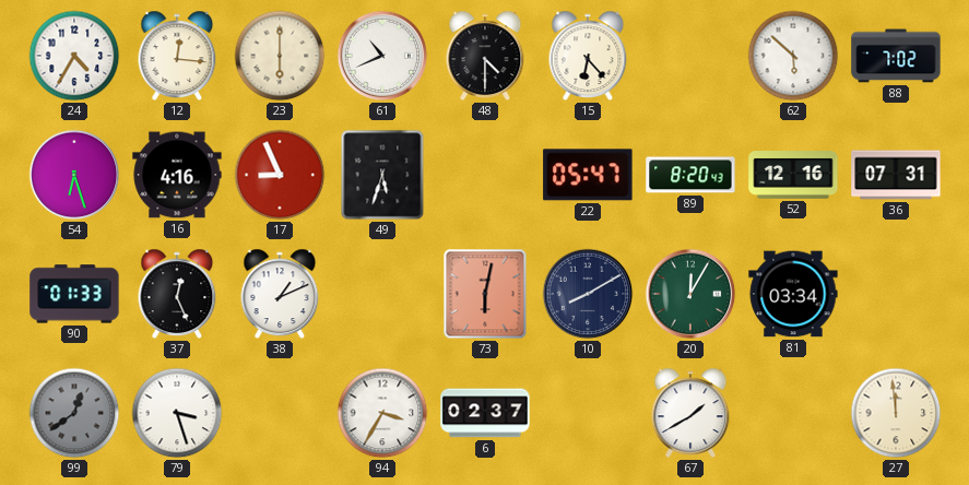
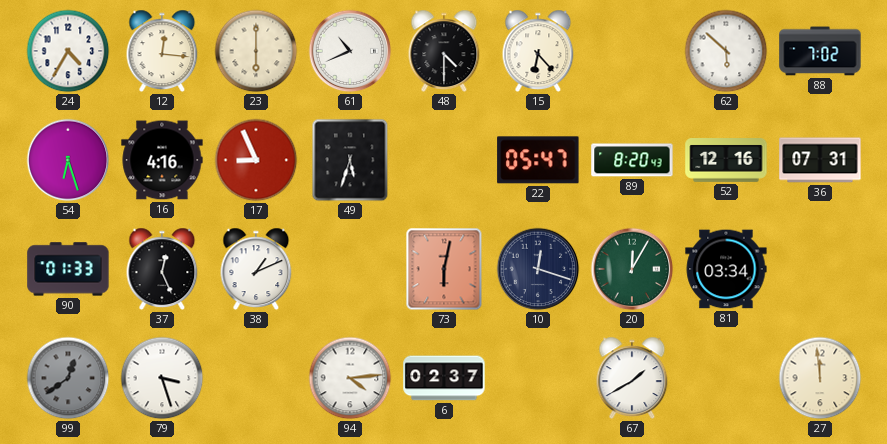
10: 8:10 -> 12:18 (538, 269)
94: 3:35 -> 4:14 (350, 378)
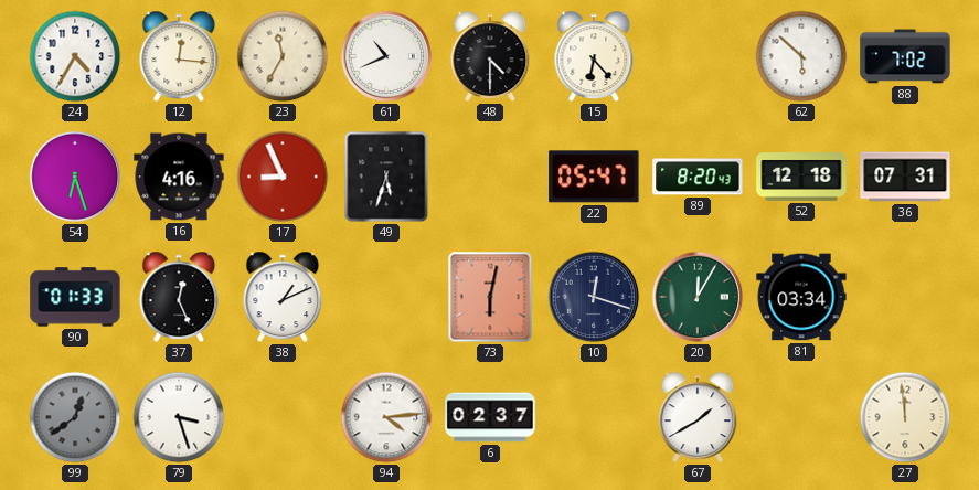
23: 6:00 -> 11:35 (283, 56)
52: 12:16 -> 12:18 (801, 178)
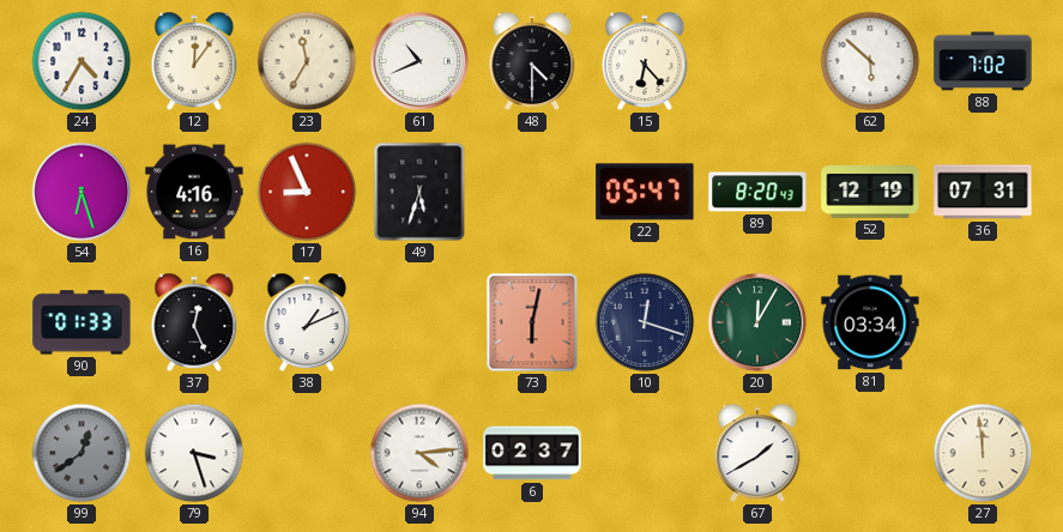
12: 12:16 -> 12:06 (194, 61)
52: 12:18 -> 12:19 (870, 193)
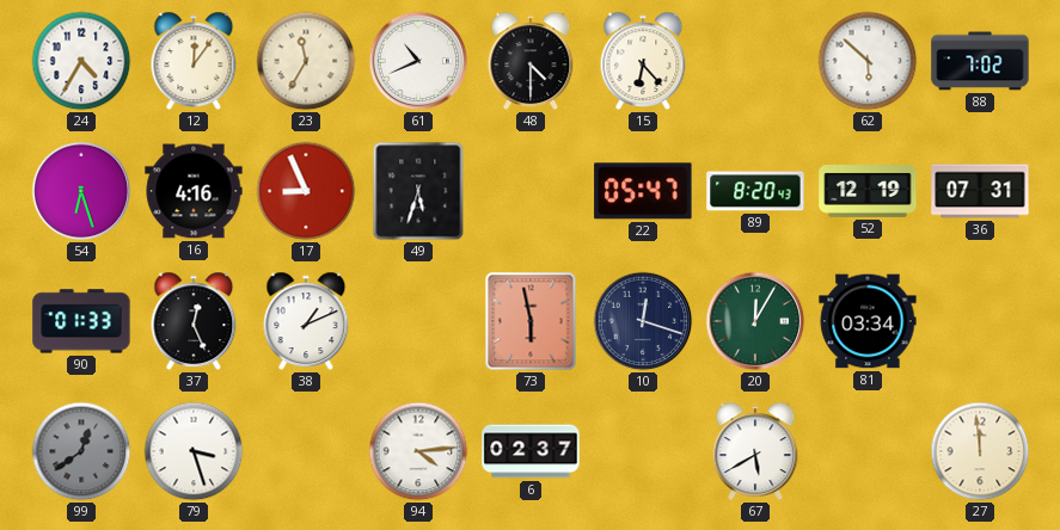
73: 6:02 -> 5:58 (531, 321)
67: 1:40 -> 5:40 (755, 451)
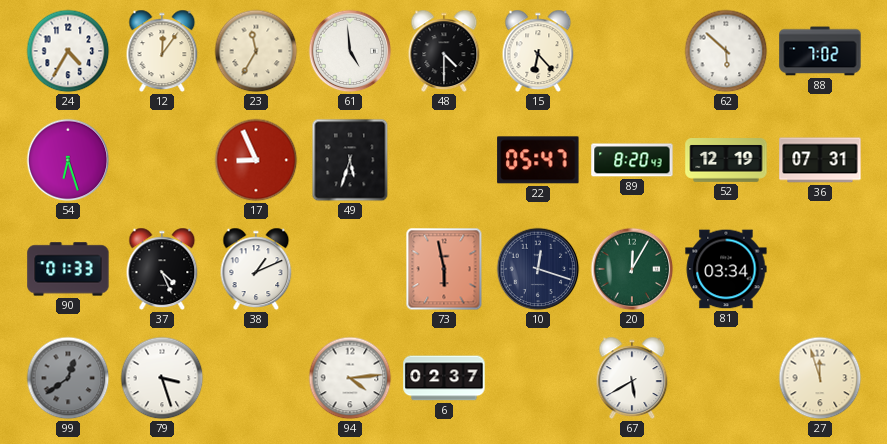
61: 10:41 -> 4:59 (350, 51)
16: 4:16 -> none (194, 191)
37: 12:26 -> 4:26 (162, 269)
27: 11:59 -> 11:57 (820, 378)
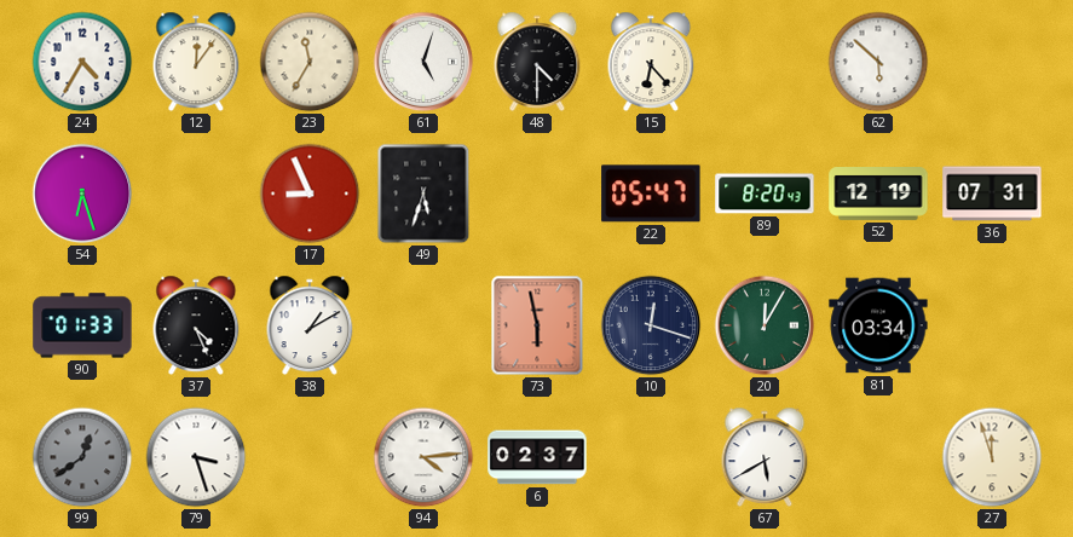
61: 4:59 -> 5:03 (423, 62)
88: 7:02 -> none (820, 51)
38: 1:11 -> 1:10 (310, 325)
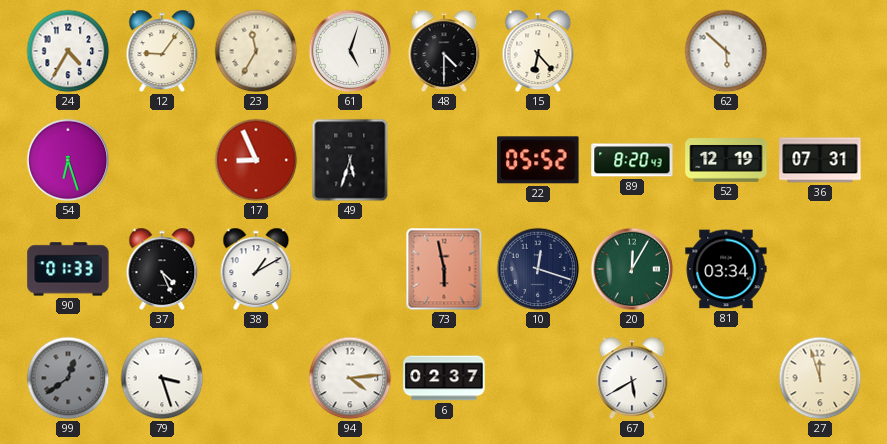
12: 12:06 -> 9:06 (162, 51)
22: 05:47 -> 05:52 (538, 160)
